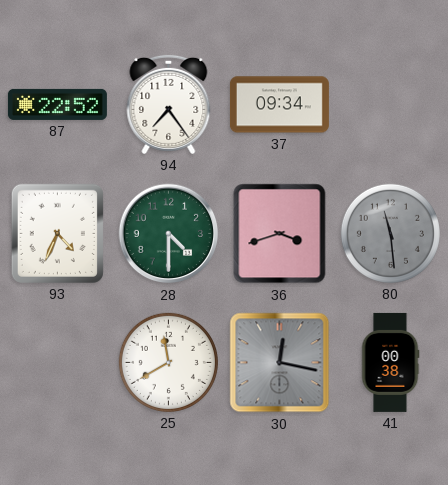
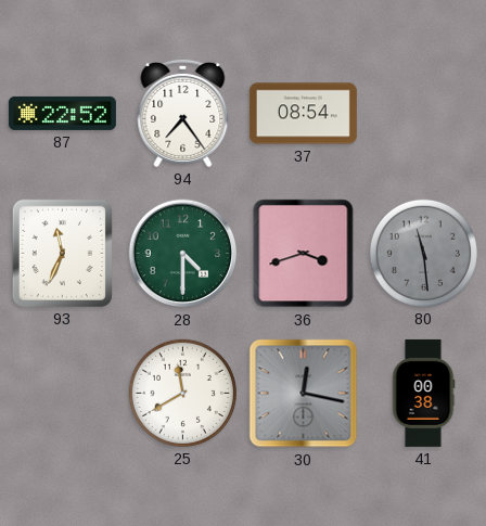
37: 09:34 -> 08:54 (303, 114)
93: 4:34 -> 11:34 (62, 253)
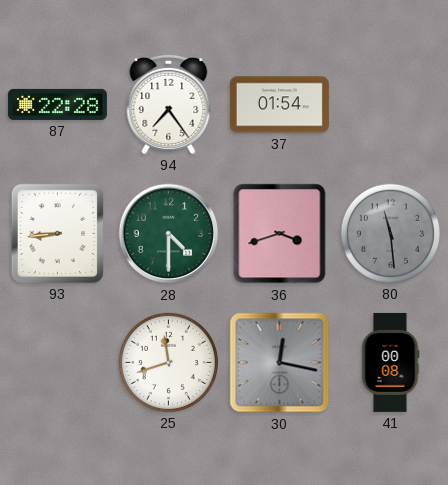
87: 22:52 -> 22:28 (57, 104)
37: 08:54 -> 01:54 (279, 105)
93: 11:34 -> 8:44 (57, 233)
25: 11:40 -> 11:42 (168, 362)
41: 00:38 -> 00:08 (390, 362)
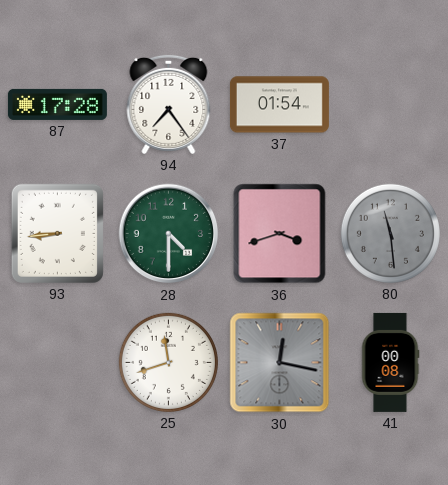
87: 22:28 -> 17:28 (57, 104)
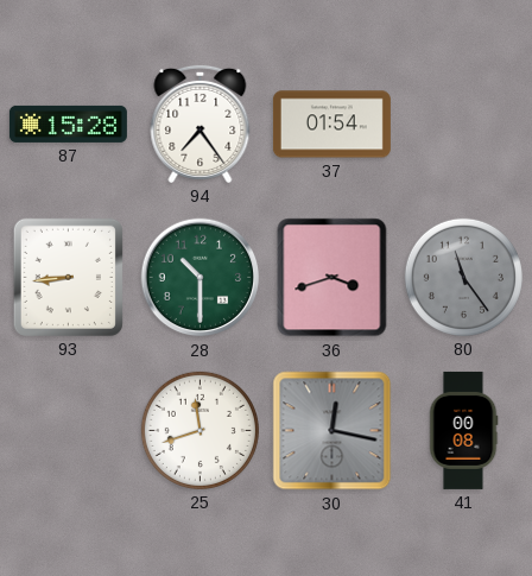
87: 17:28 -> 15:28 (68, 124)
28: 4:30 -> 10:30 (201, 278)
80: 11:29 -> 11:24 (463, 277)
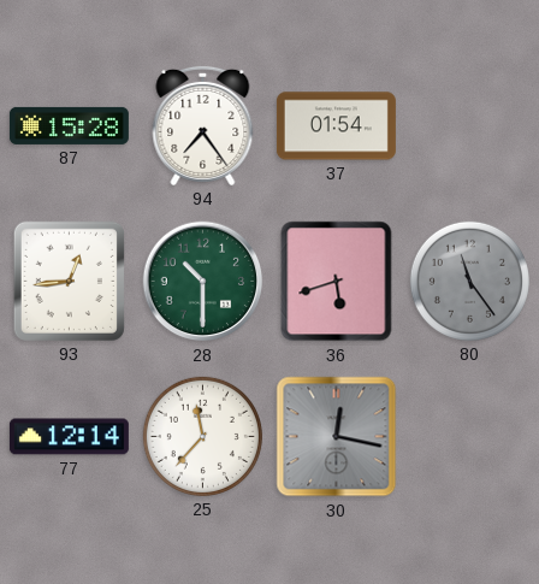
93: 8:44 -> 12:44 (69, 281)
36: 3:42 -> 5:42 (337, 282)
77: none -> 12:14 (69, 437)
25: 11:42 -> 11:37 (202, 436)
41: 00:08 -> none (463, 430)
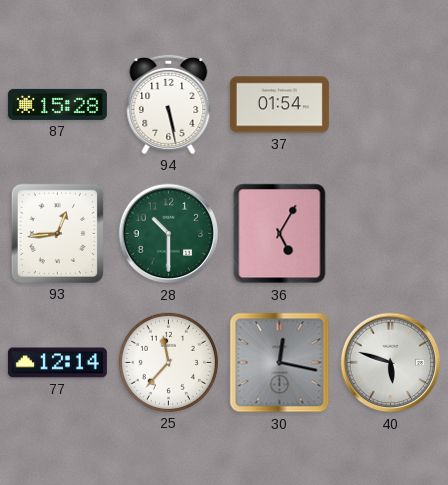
94: 7:24 -> 5:28 (169, 104)
36: 5:42 -> 5:05 (280, 234)
80: 11:24 -> none (469, 281)
40: none -> 5:48 (391, 363)
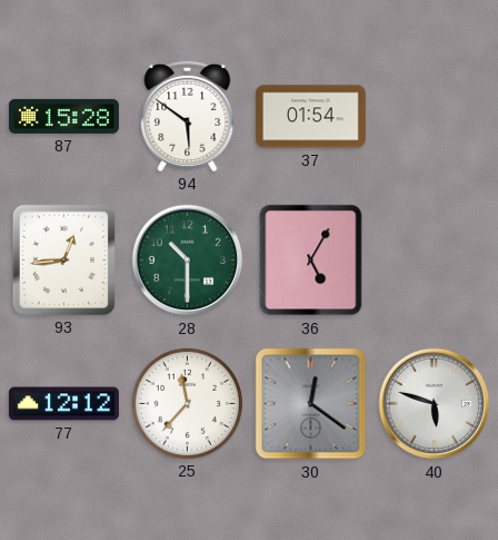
94: 5:28 -> 5:51 (188, 116)
77: 12:14 -> 12:12 (63, 404)
30: 12:17 -> 12:21 (311, 404)
